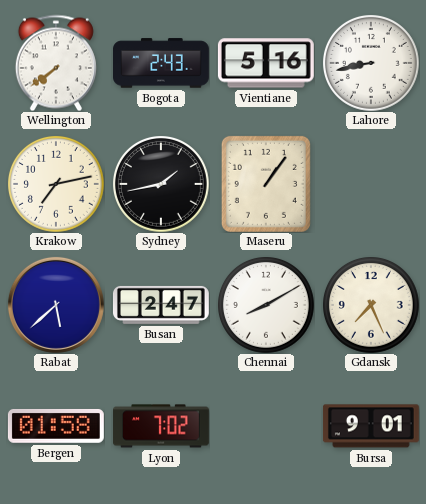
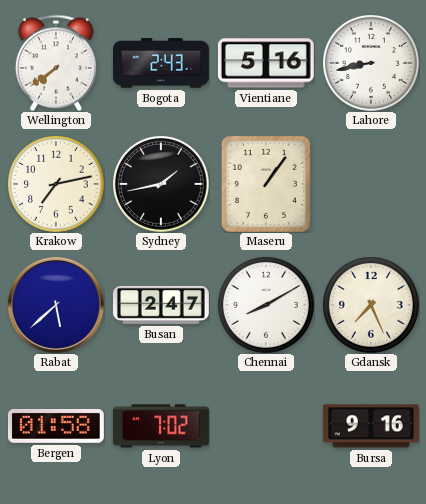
Bursa: 9:01 -> 9:16 (371, 426)
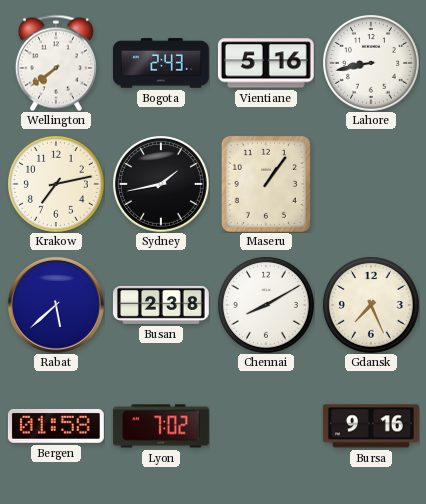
Busan: 2:47 -> 2:38 (161, 305)
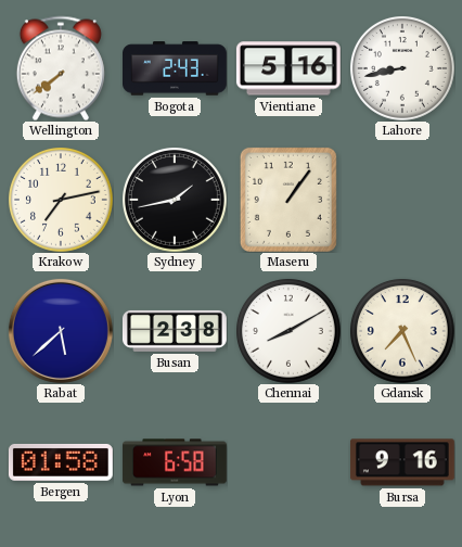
Lyon: 7:02 -> 6:58 (176, 462)
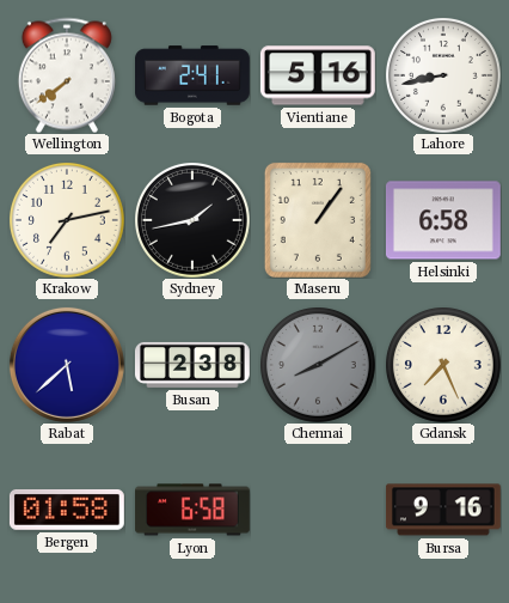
Bogota: 2:43 -> 2:41 (194, 75)
Helsinki: none -> 6:58 (443, 220)
Chennai dial: white -> grey (318, 365)
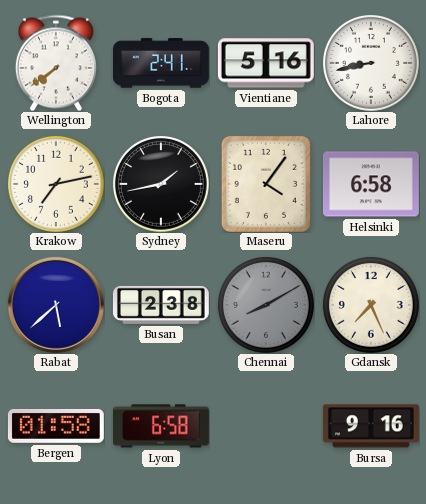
Maseru: 1:06 -> 4:06 (266, 184)
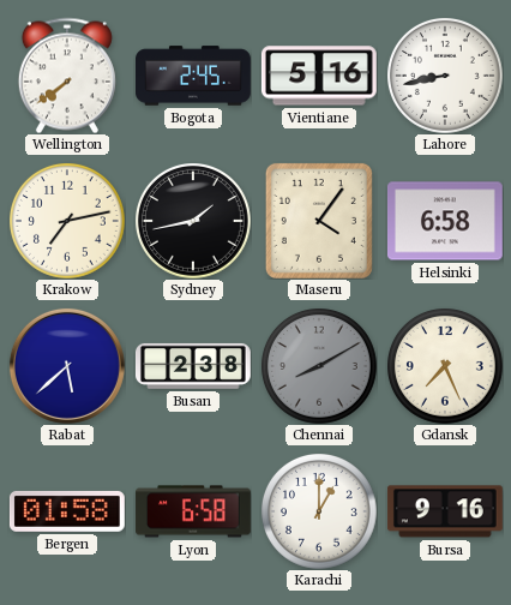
Bogota: 2:41 -> 2:45 (194, 76)
Karachi: none -> 1:00 (319, 511)
